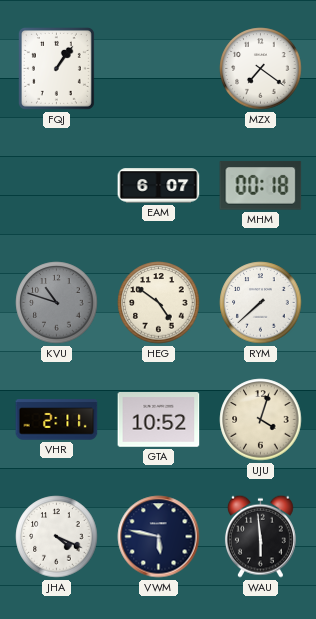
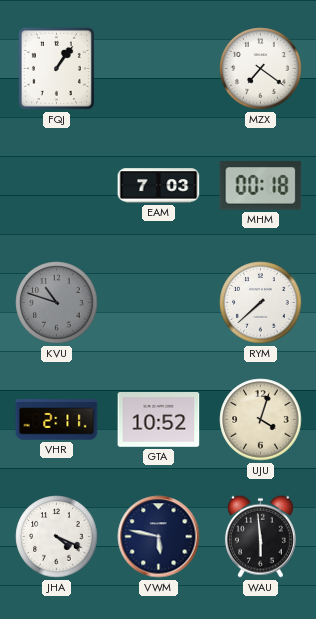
EAM: 6:07 -> 7:03 (159, 186)
HEG: 4:51 -> none (159, 303)
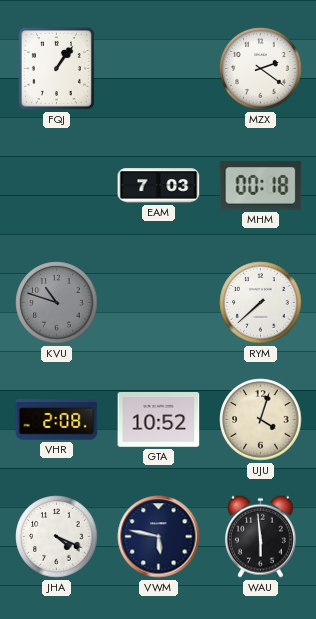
MZX: 7:21 -> 2:21 (261, 69)
VHR: 2:11 -> 2:08 (57, 420)
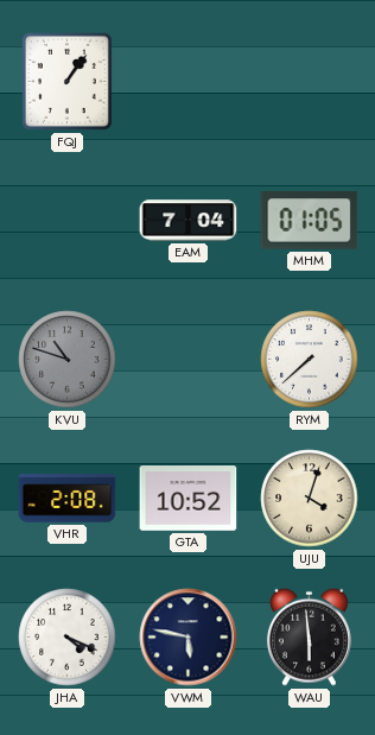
MZX: 2:21 -> none (261, 69)
EAM: 7:03 -> 7:04 (189, 221)
MHM: 00:18 -> 01:05 (310, 221)
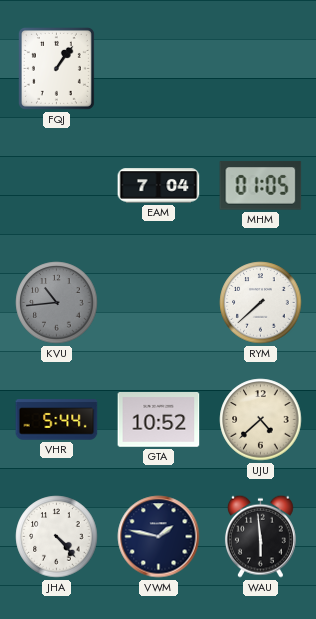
KVU: 10:48 -> 10:44 (57, 303)
VHR: 2:08 -> 5:44 (57, 420)
UJU: 4:03 -> 4:38 (261, 420)
JHA: 4:19 -> 4:23 (57, 537)
VWM: 5:47 -> 1:47 (159, 537)
